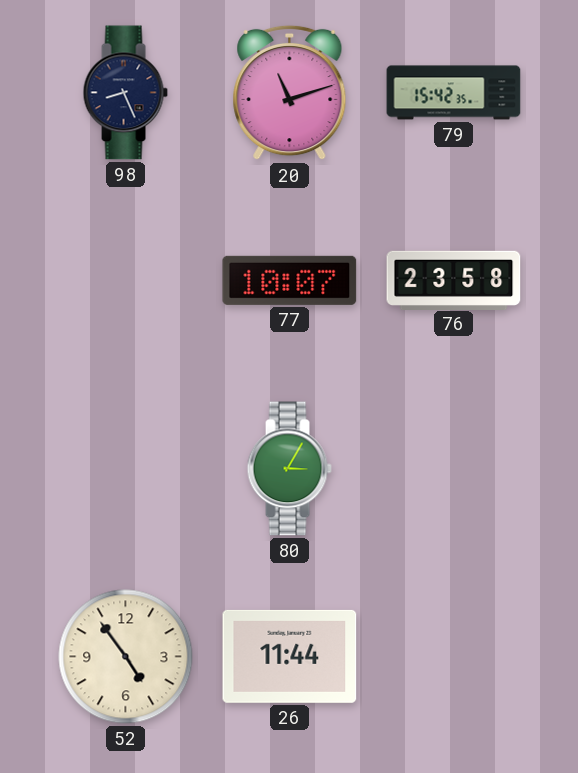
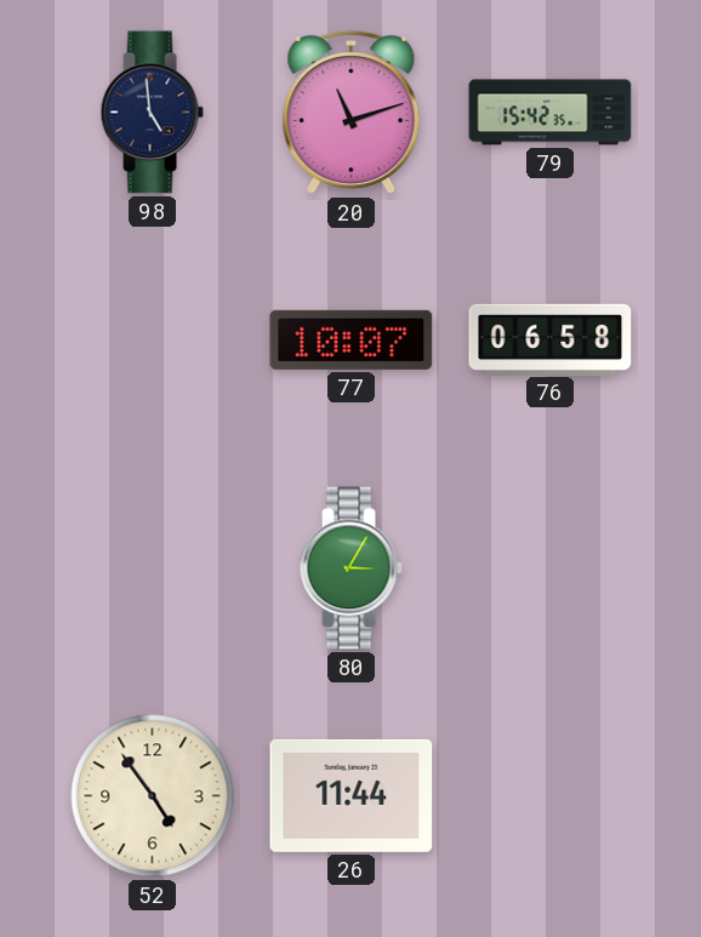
98: 8:26 -> 4:59 (152, 113)
76: 23:58 -> 06:58 (551, 339)
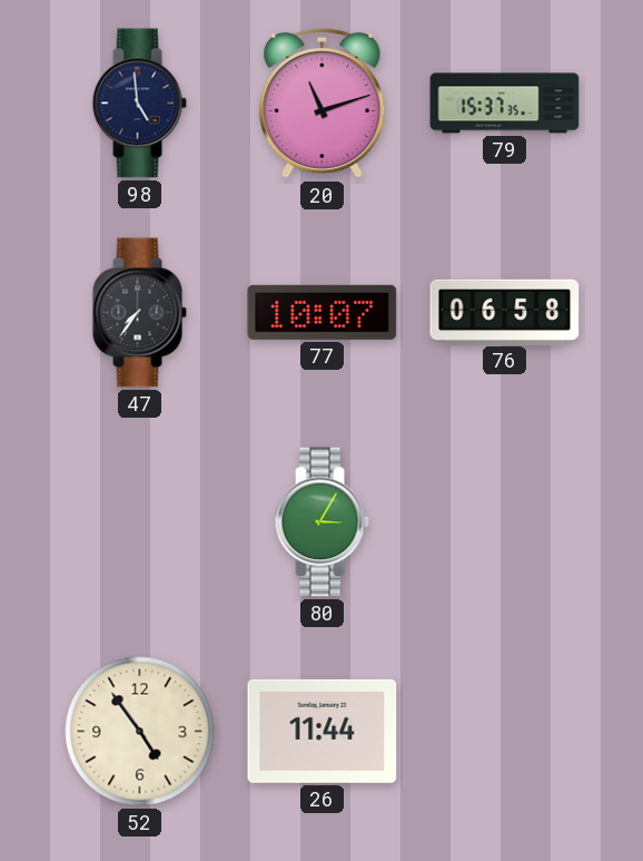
79: 15:42 -> 15:37 (505, 104)
47: none -> 7:36 (139, 313)
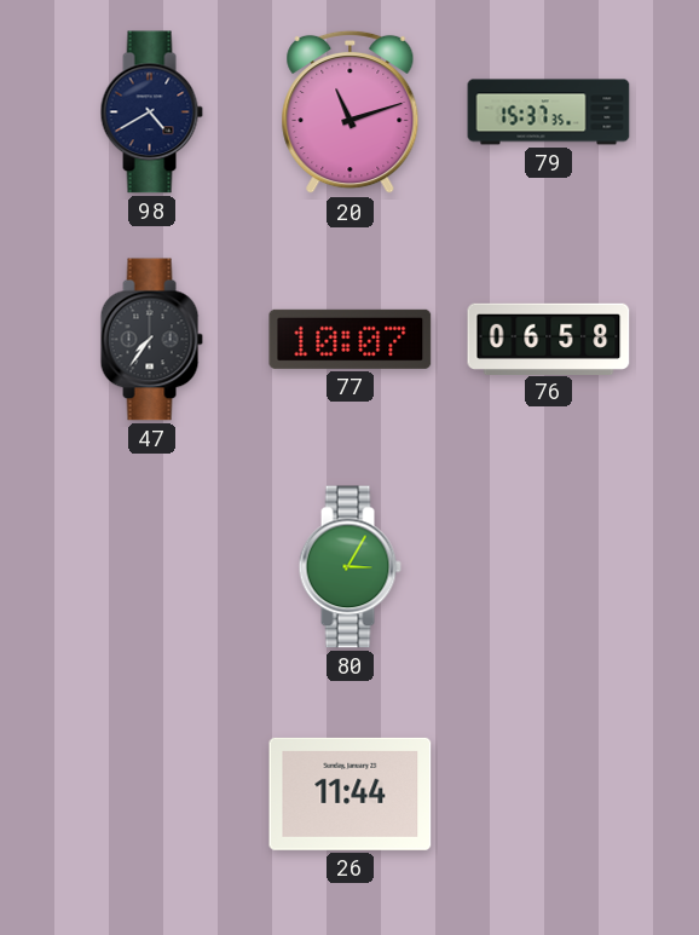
98: 4:59 -> 4:40 (151, 112)
52: 4:54 -> none (140, 732)
